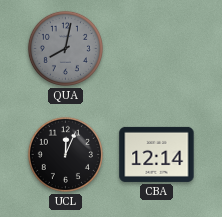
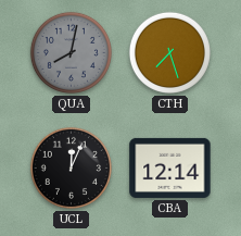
CTH: none -> 7:27 (169, 52)
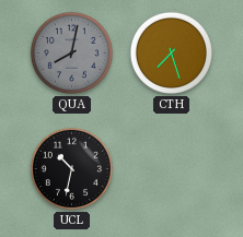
UCL: 12:04 -> 10:32 (71, 168)
CBA: 12:14 -> none (170, 167)
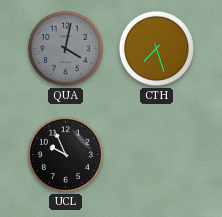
QUA: 8:02 -> 4:02 (65, 48)
UCL: 10:32 -> 9:56 (65, 154)
